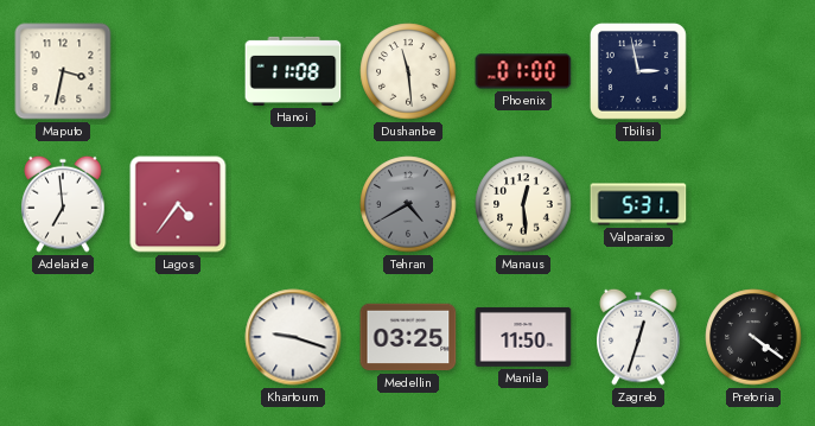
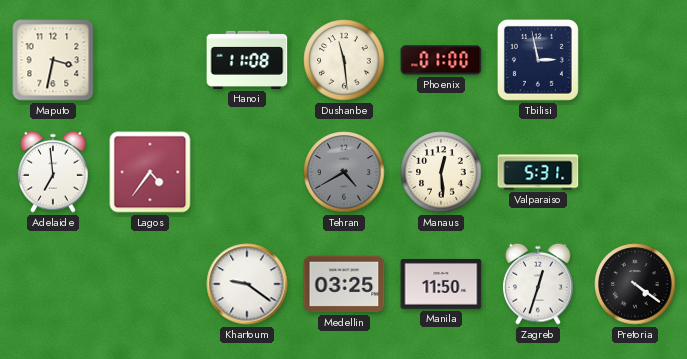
Khartoum: 9:18 -> 9:21 (247, 284)
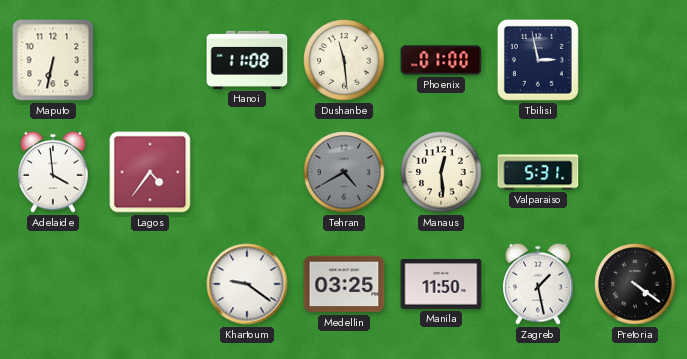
Maputo: 3:32 -> 6:32 (53, 60)
Adelaide: 6:59 -> 3:59 (53, 172)
Zagreb: 12:33 -> 1:28 (538, 284)
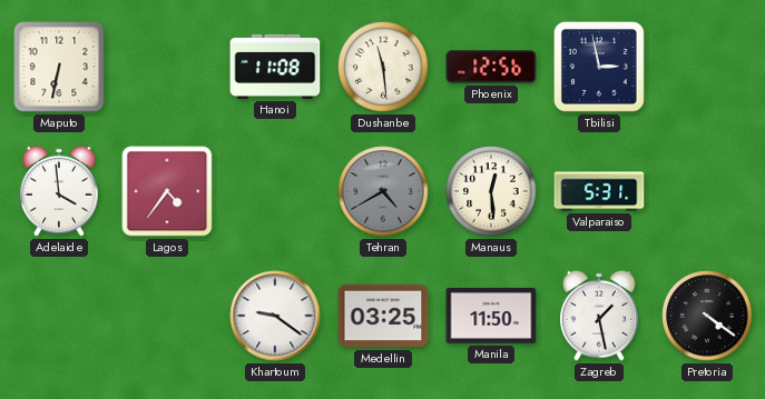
Phoenix: 01:00 -> 12:56 (491, 67)
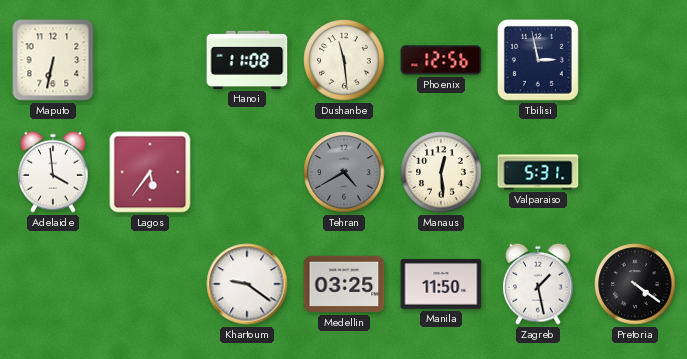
Lagos: 4:36 -> 5:36 (150, 172)
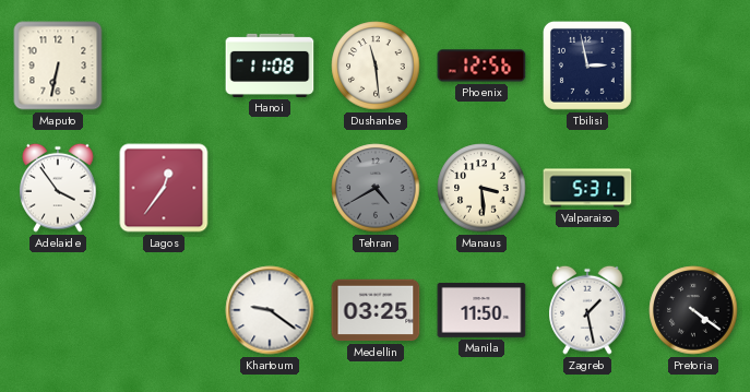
Adelaide: 3:59 -> 3:54 (58, 188)
Lagos: 5:36 -> 12:36 (164, 188)
Manaus: 12:29 -> 3:29 (481, 188)
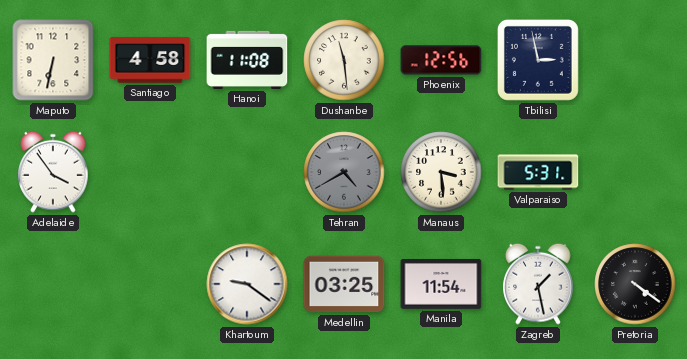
Santiago: none -> 4:58 (150, 60)
Lagos: 12:36 -> none (164, 188)
Manila: 11:50 -> 11:54 (441, 284)
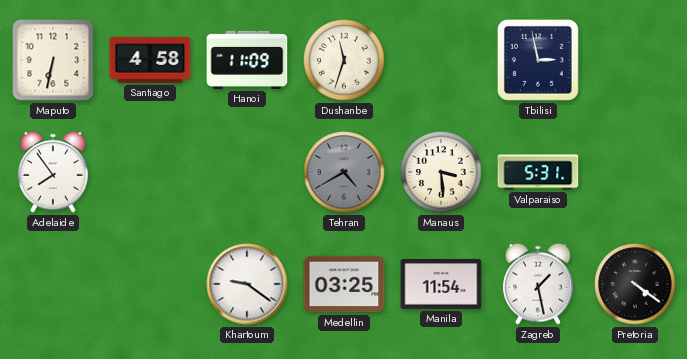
Hanoi: 11:08 -> 11:09 (247, 60)
Dushanbe: 11:29 -> 11:33 (344, 60)
Phoenix: 12:56 -> none (441, 60)
Adelaide: 3:54 -> 7:54 (53, 172)
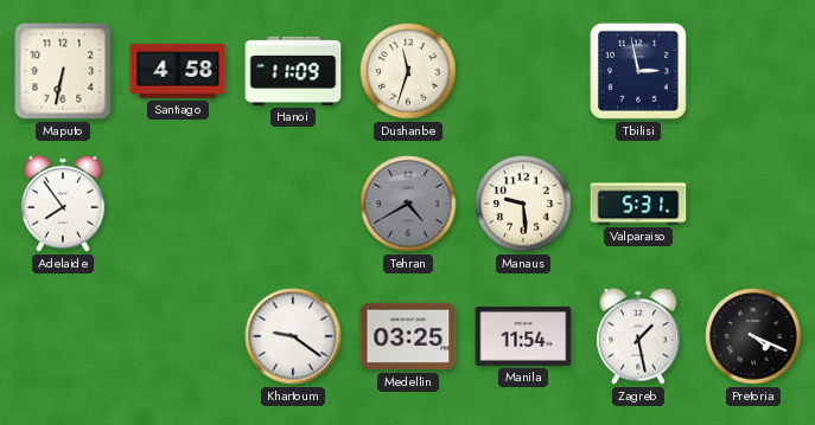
Manaus: 3:29 -> 9:29 (523, 204)
Pretoria: 4:21 -> 4:19 (753, 336)
